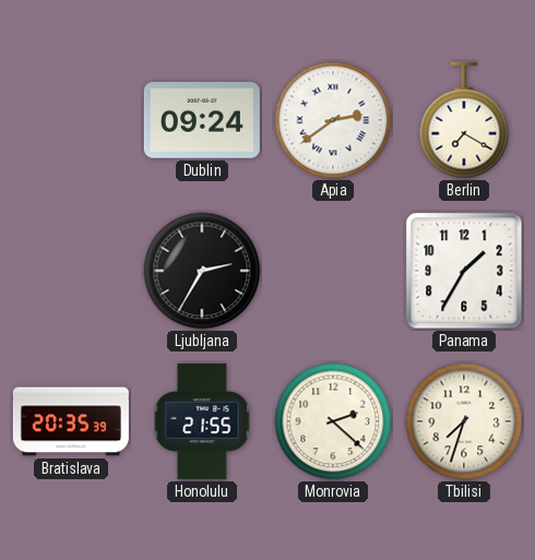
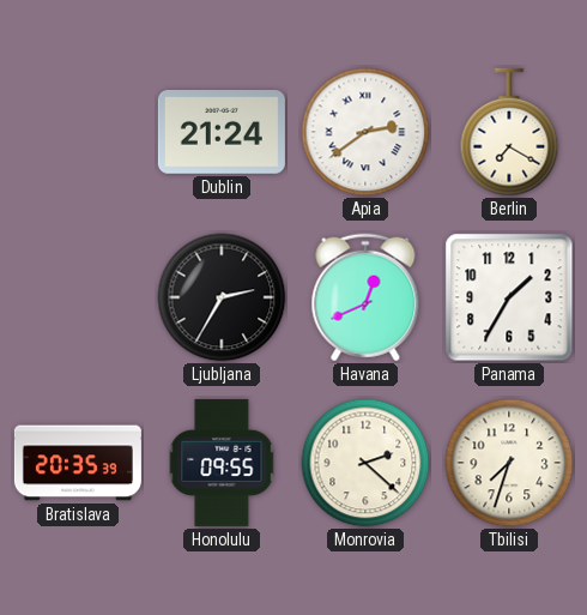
Dublin: 09:24 -> 21:24 (222, 133)
Havana: none -> 12:41 (365, 297)
Honolulu: 21:55 -> 09:55 (222, 463)
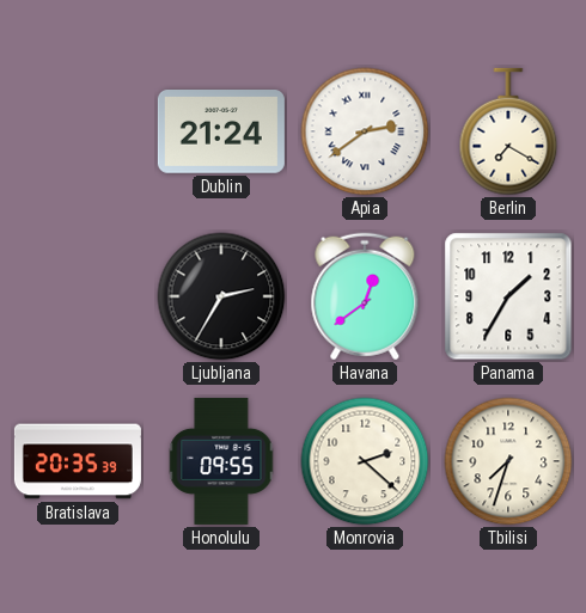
Havana: 12:41 -> 12:39 (365, 296)
